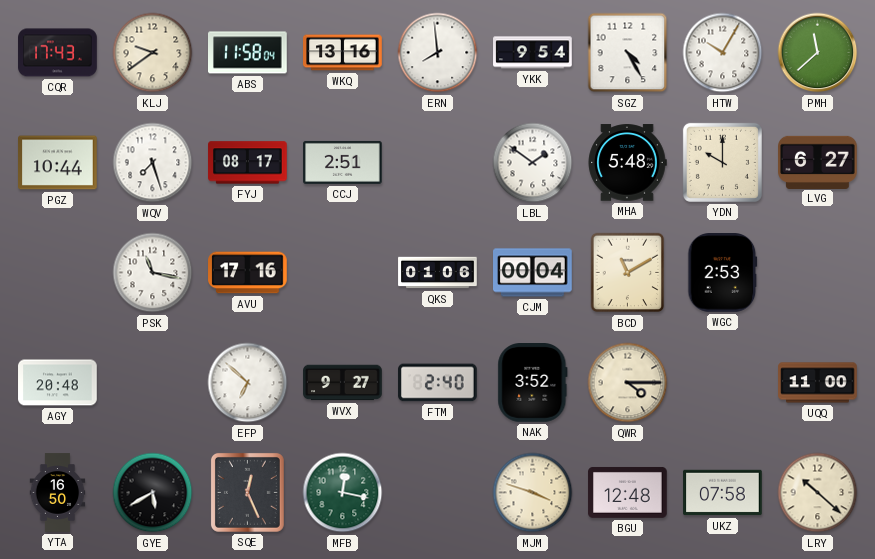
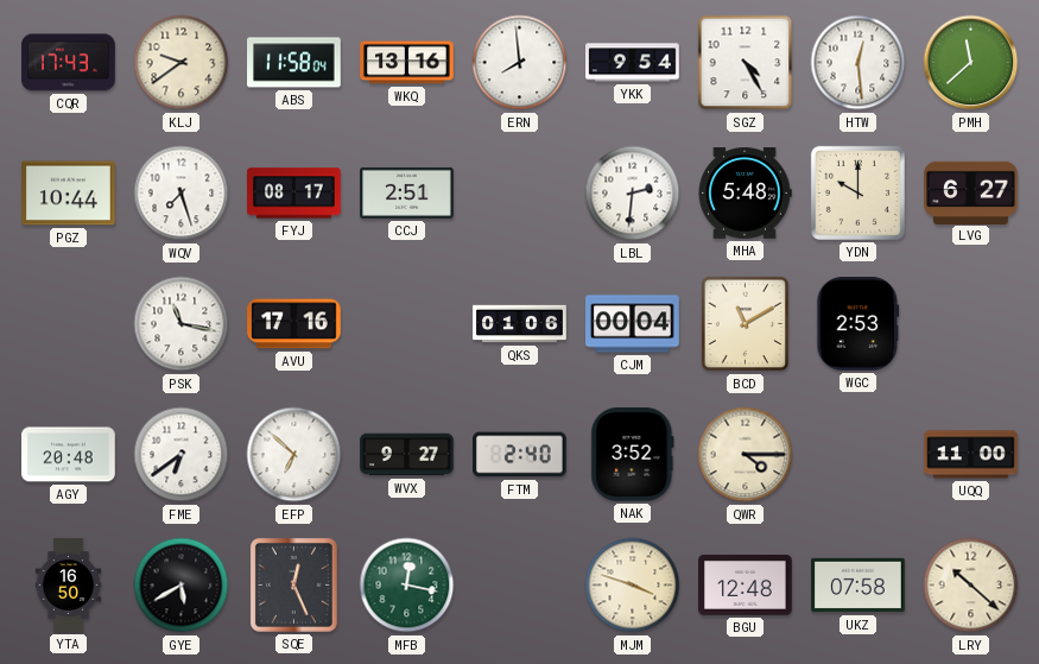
HTW: 10:05 -> 12:29 (859, 63)
LBL: 1:51 -> 2:31 (633, 194)
FME: none -> 6:39 (182, 455)
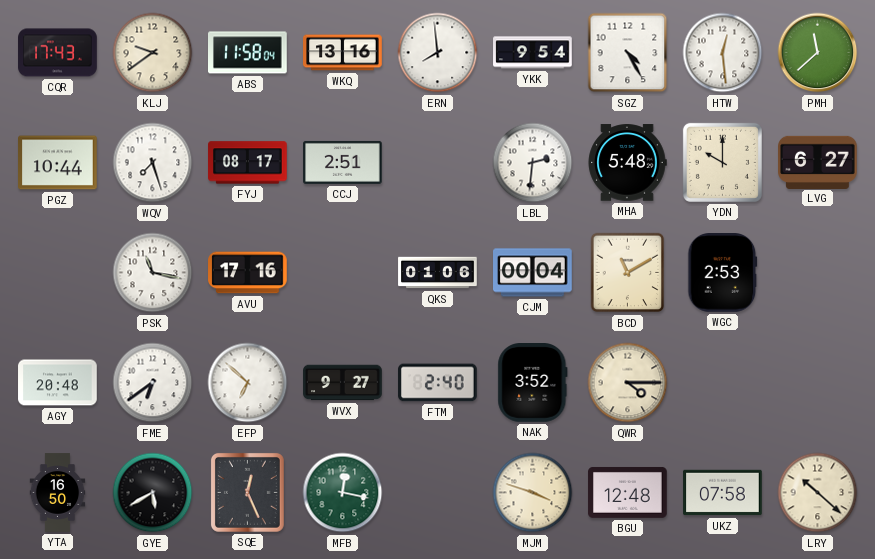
UQQ: 11:00 -> none (971, 455)
